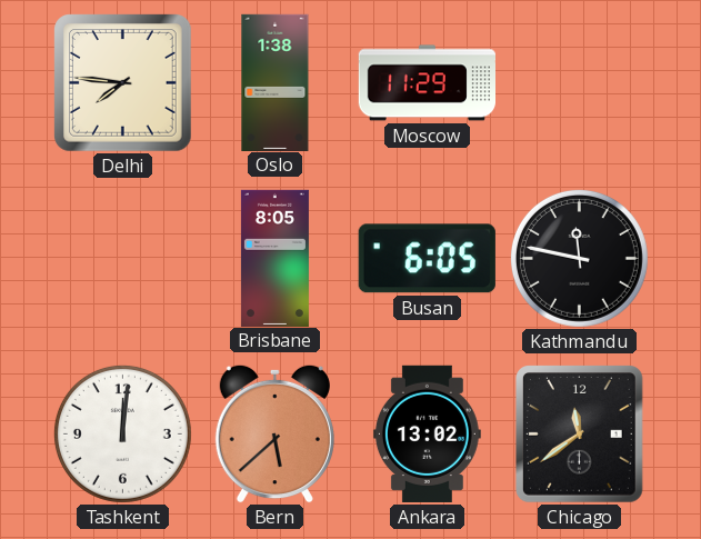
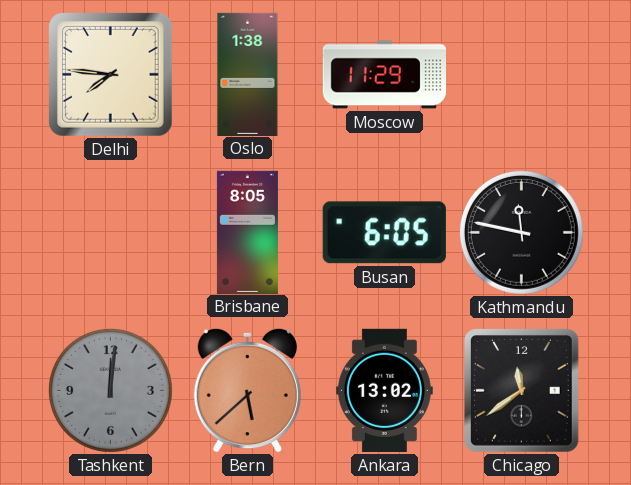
Tashkent dial: white -> grey (110, 390)
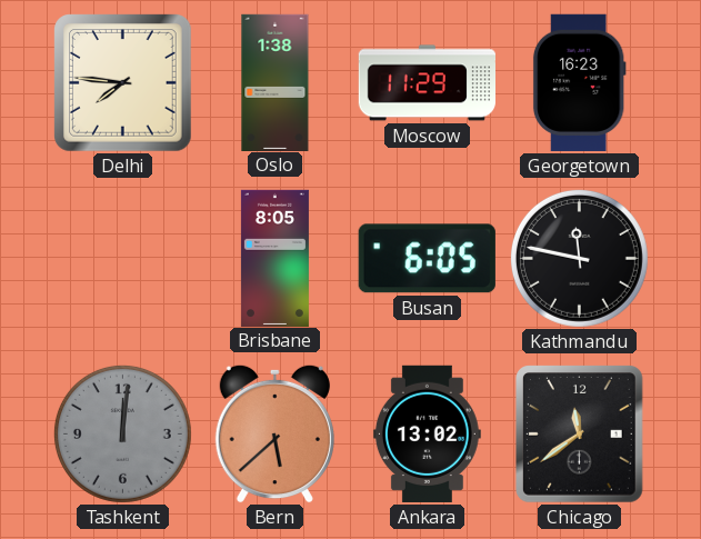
Georgetown: none -> 16:23 (579, 82)
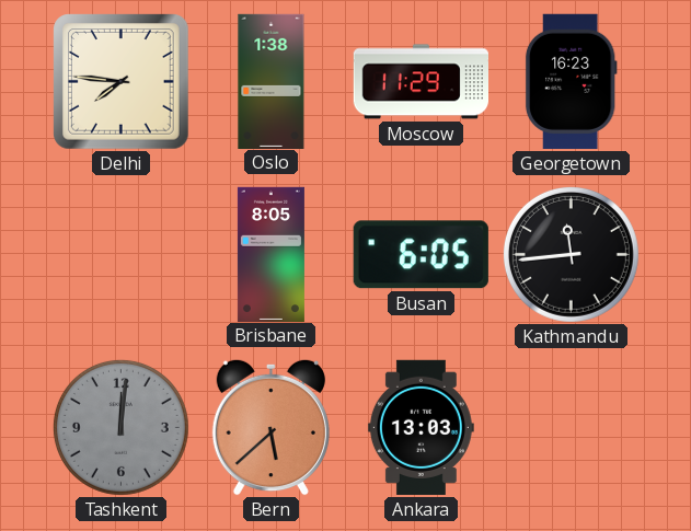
Kathmandu: 11:47 -> 11:44 (571, 254)
Ankara: 13:02 -> 13:03 (421, 427)
Chicago: 11:39 -> none (580, 435)
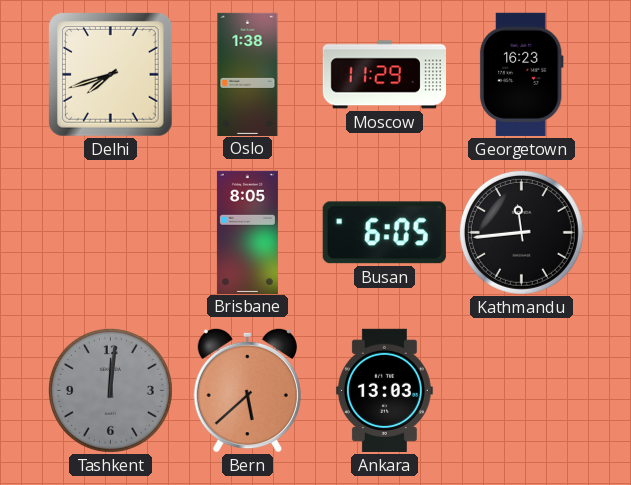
Delhi: 7:46 -> 7:42 (111, 75)
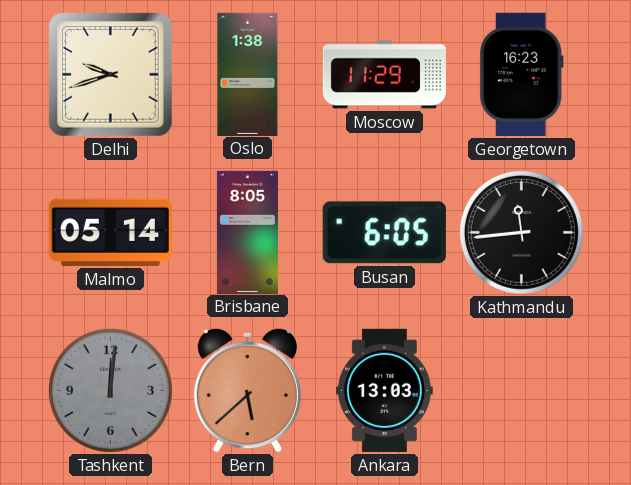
Delhi: 7:42 -> 9:42 (111, 75)
Malmo: none -> 05:14 (110, 232)
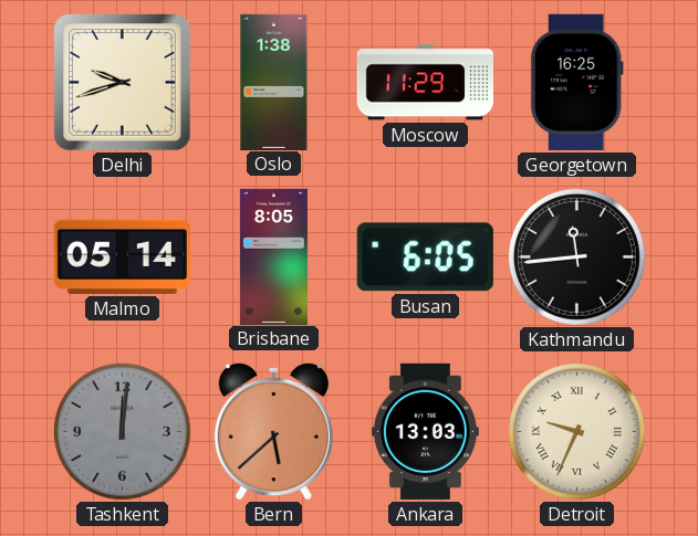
Georgetown: 16:23 -> 16:25 (576, 82)
Detroit: none -> 9:34 (576, 431)
